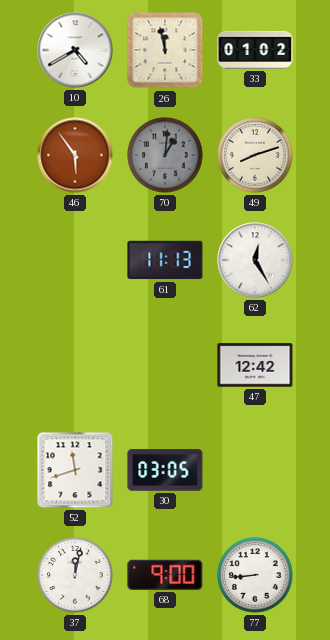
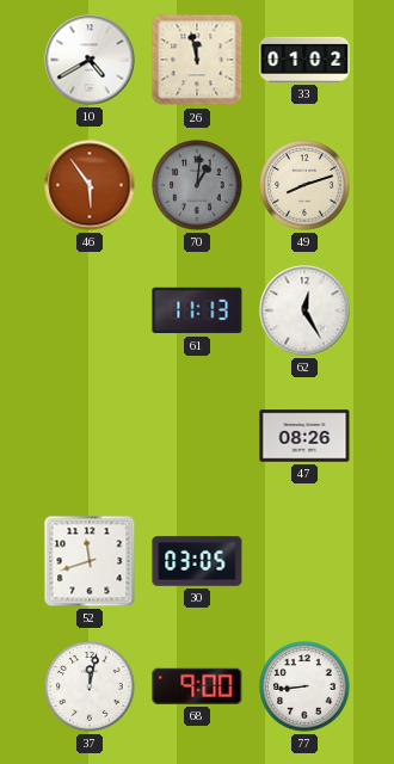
47: 12:42 -> 08:26 (304, 436)
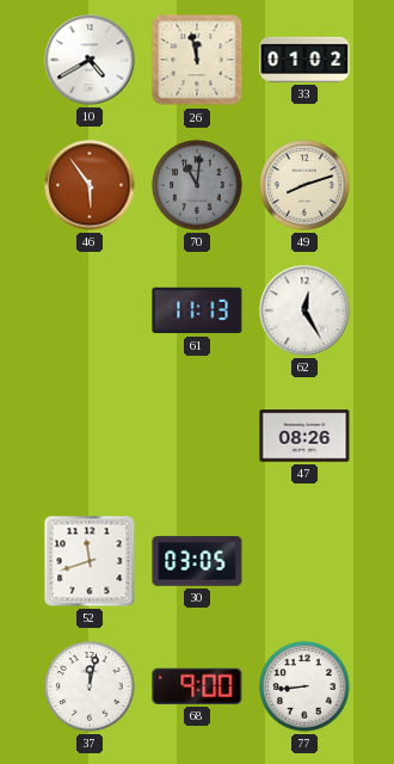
70: 1:01 -> 11:01 (197, 185)
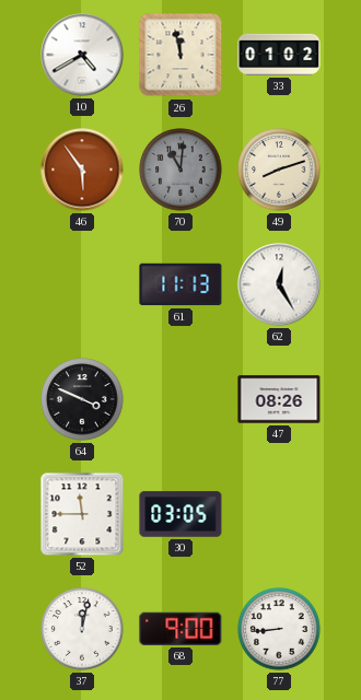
64: none -> 3:49 (82, 399)
52: 11:42 -> 11:45 (82, 514)
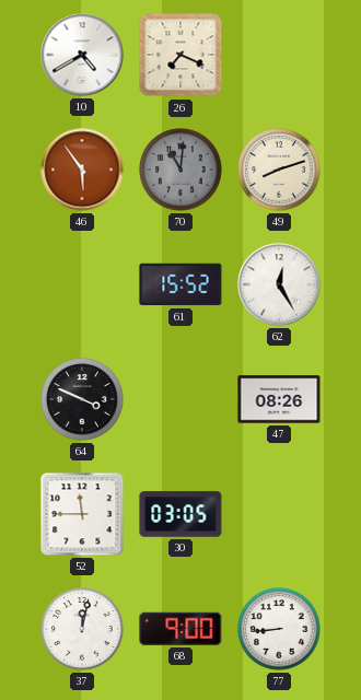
26: 11:58 -> 7:19 (180, 55)
33: 01:02 -> none (279, 55)
61: 11:13 -> 15:52 (180, 284)
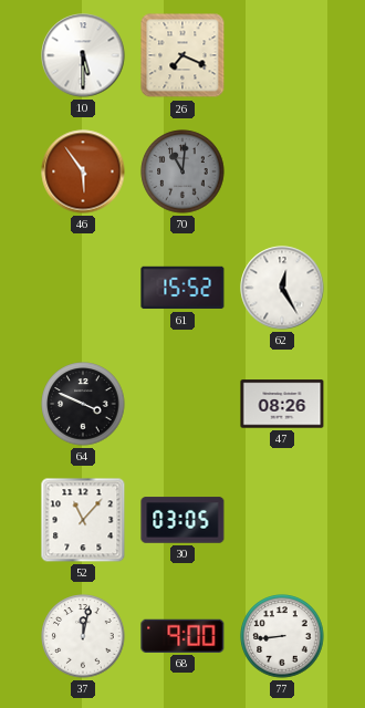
10: 4:40 -> 5:30 (83, 55)
49: 8:12 -> none (279, 170)
52: 11:45 -> 11:07 (83, 520)
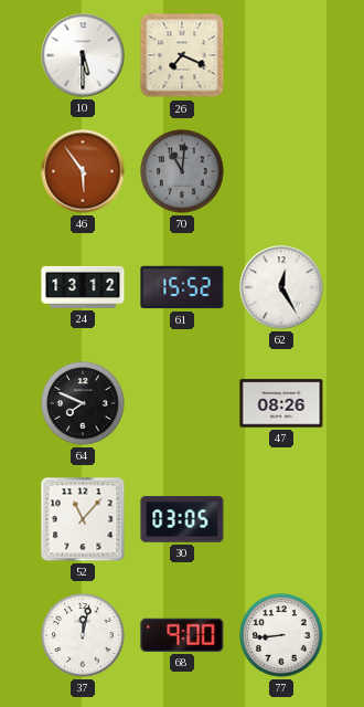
24: none -> 13:12 (83, 287)
64: 3:49 -> 7:49 (83, 403)
